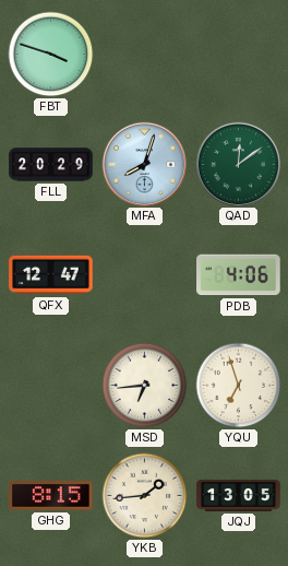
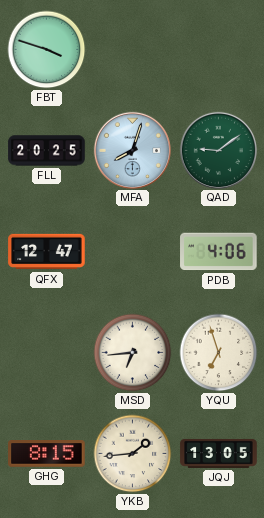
FLL: 20:29 -> 20:25 (47, 151)
QAD: 12:09 -> 9:09 (218, 150)
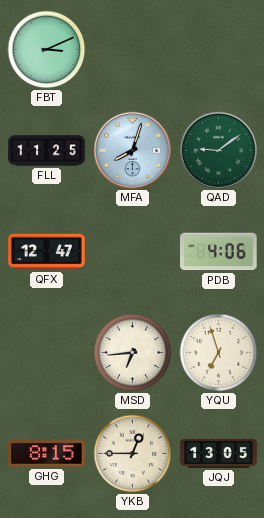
FBT: 3:48 -> 3:11 (47, 50)
FLL: 20:25 -> 11:25 (47, 151)
YKB: 1:44 -> 12:45 (133, 454)
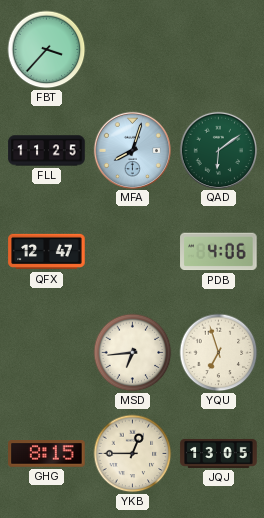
FBT: 3:11 -> 3:37 (47, 50)
QAD: 9:09 -> 6:09 (218, 150)
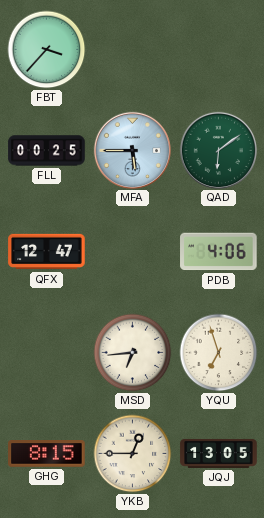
FLL: 11:25 -> 00:25 (47, 151)
MFA: 8:03 -> 5:45 (132, 150)
